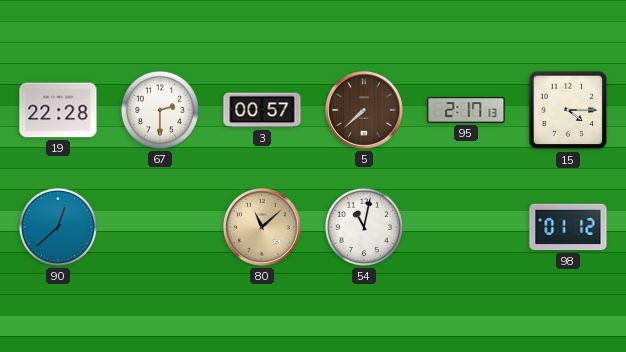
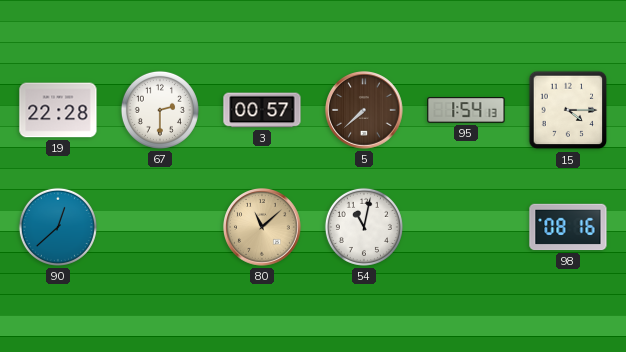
95: 2:17 -> 1:54 (466, 110)
98: 01:12 -> 08:16 (568, 227)
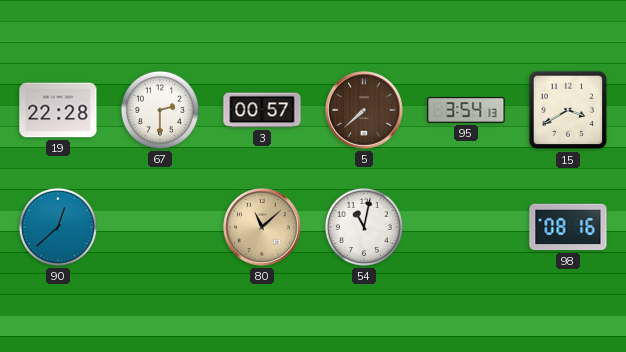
95: 1:54 -> 3:54 (466, 110)
15: 4:15 -> 3:40 (568, 110)
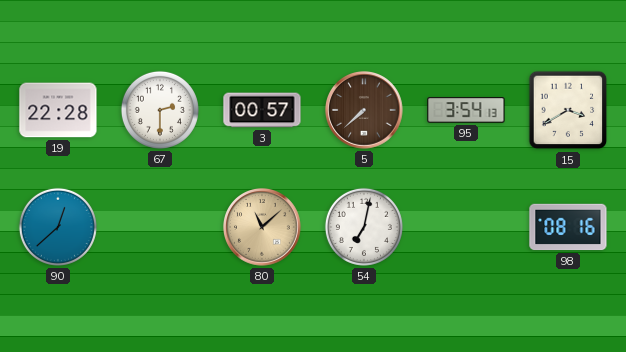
54: 11:02 -> 7:02 (364, 227)
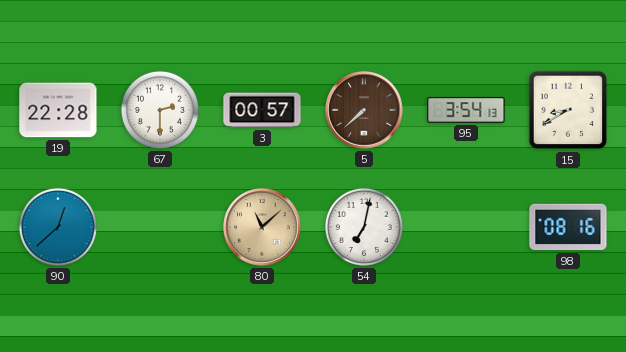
15: 3:40 -> 8:40 (568, 110)
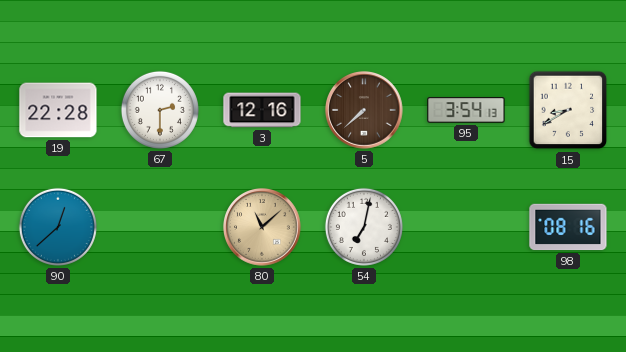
3: 00:57 -> 12:16 (262, 110)
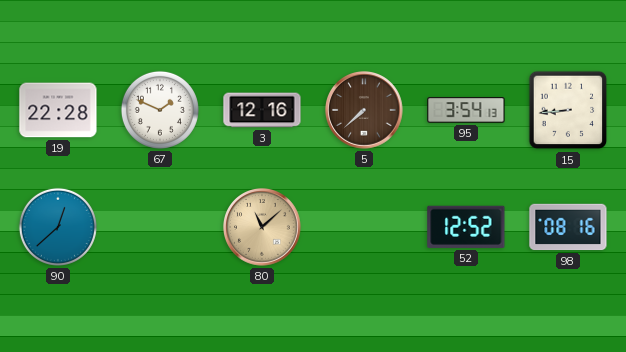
67: 2:30 -> 1:49 (160, 110)
15: 8:40 -> 8:44 (568, 110)
54: 7:02 -> none (364, 227)
52: none -> 12:52 (466, 227)
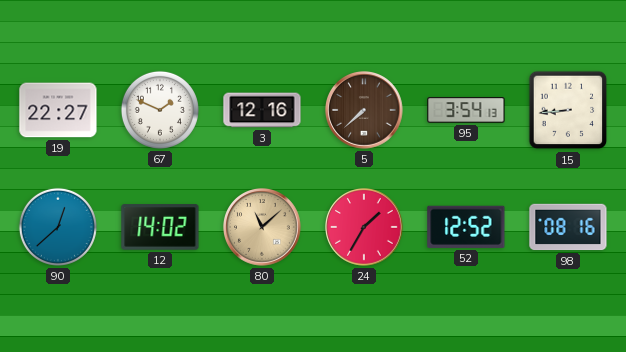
19: 22:28 -> 22:27 (58, 110)
12: none -> 14:02 (160, 227)
24: none -> 1:35 (364, 227)
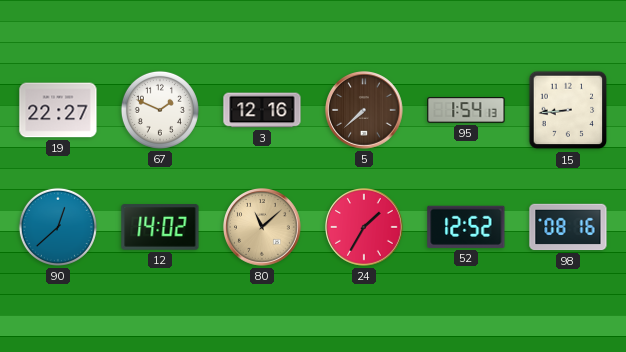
95: 3:54 -> 1:54 (466, 110)
